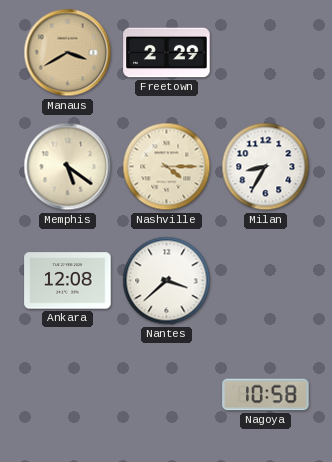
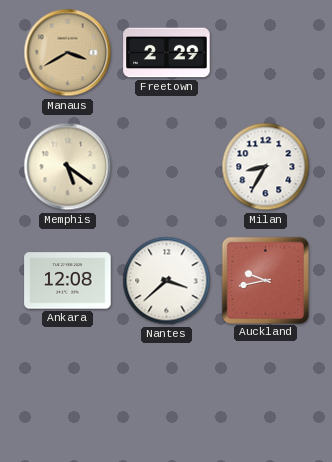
Nashville: 4:15 -> none (167, 167)
Auckland: none -> 9:43 (265, 280)
Nagoya: 10:58 -> none (266, 395)
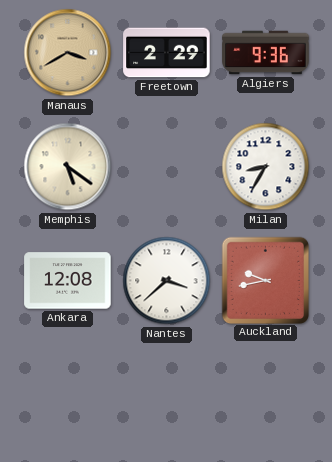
Algiers: none -> 9:36 (266, 53)
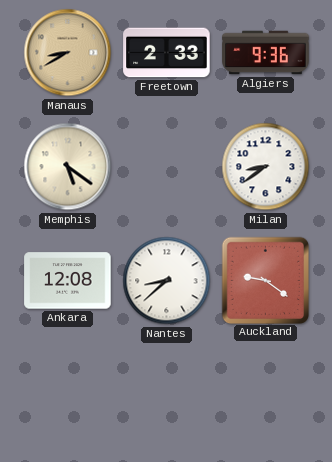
Manaus: 3:40 -> 8:40 (68, 53)
Freetown: 2:29 -> 2:33 (167, 53)
Milan: 8:35 -> 8:39 (266, 167)
Nantes: 3:38 -> 8:38 (167, 281)
Auckland: 9:43 -> 9:21 (265, 280)
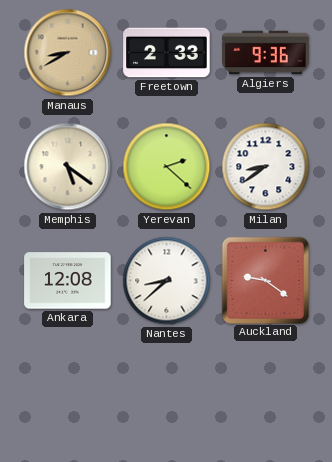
Yerevan: none -> 2:22 (167, 167)
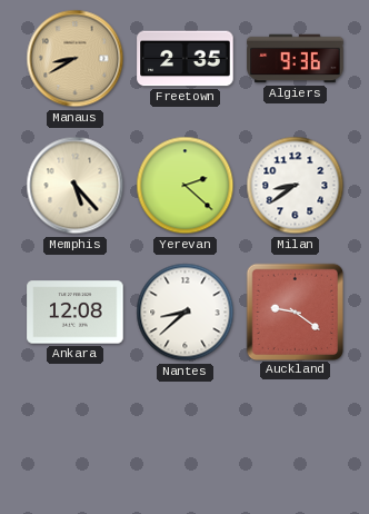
Freetown: 2:33 -> 2:35 (186, 59)
Memphis: 5:21 -> 5:23 (76, 186)
